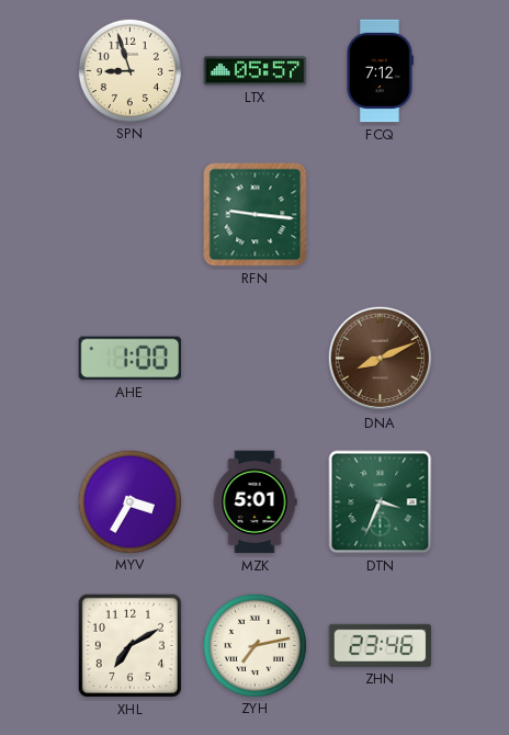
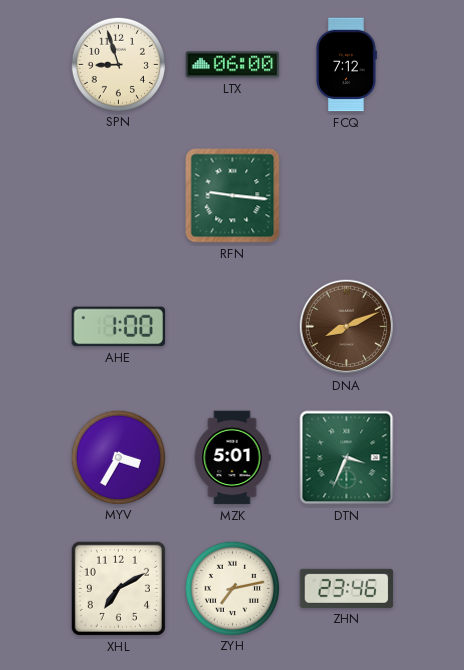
LTX: 05:57 -> 06:00 (233, 65)
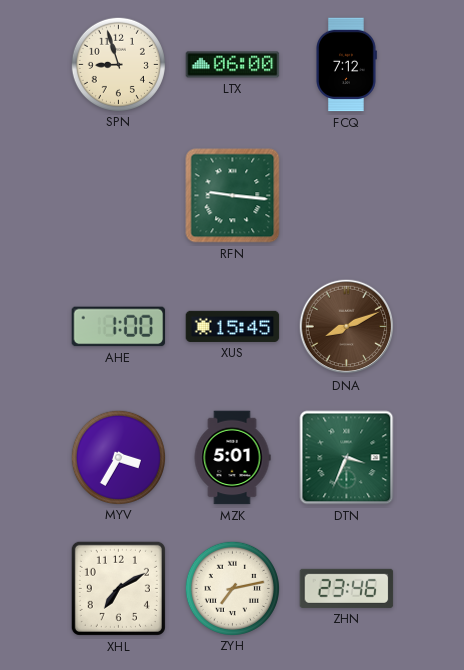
XUS: none -> 15:45 (233, 326)
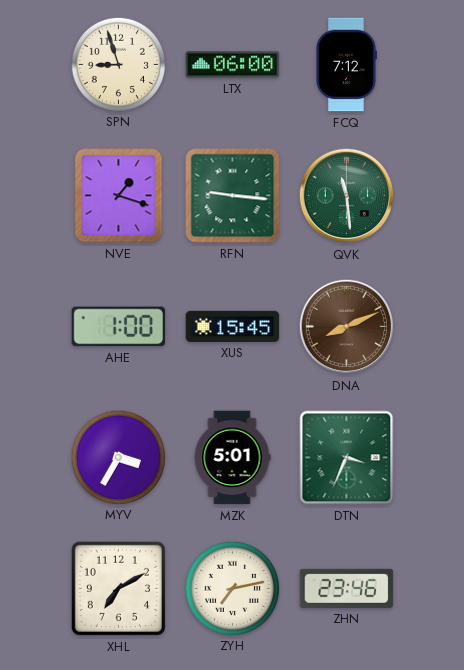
NVE: none -> 1:18 (119, 196)
QVK: none -> 11:29 (347, 196)
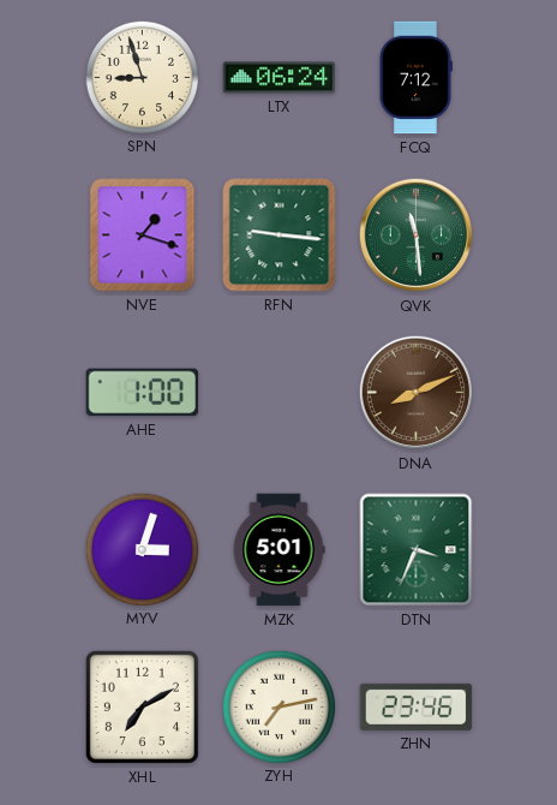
LTX: 06:00 -> 06:24 (280, 78)
XUS: 15:45 -> none (233, 326)
MYV: 3:35 -> 3:03 (142, 549)
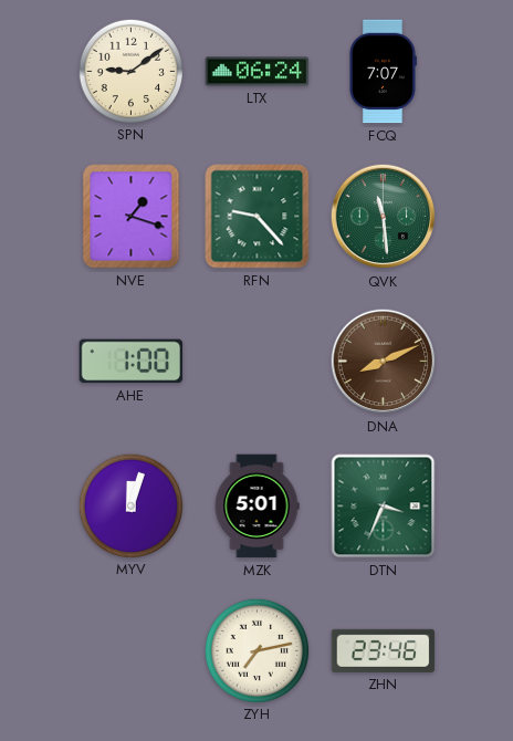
SPN: 8:57 -> 9:09 (130, 71)
FCQ: 7:12 -> 7:07 (384, 72)
RFN: 9:16 -> 9:23 (258, 217)
MYV: 3:03 -> 12:03 (130, 505)
XHL: 7:10 -> none (142, 706)
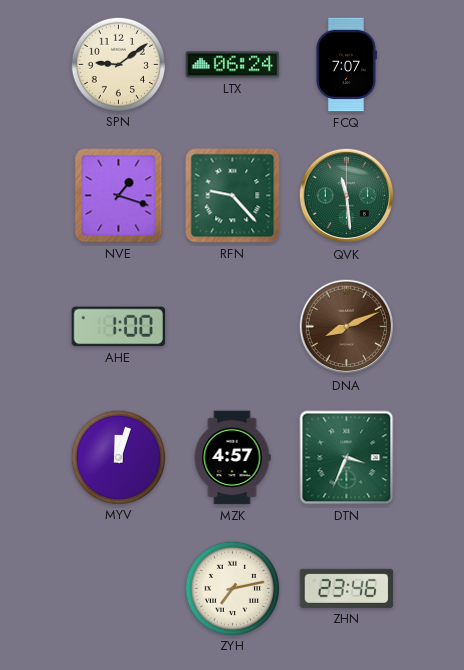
MZK: 5:01 -> 4:57 (232, 458)
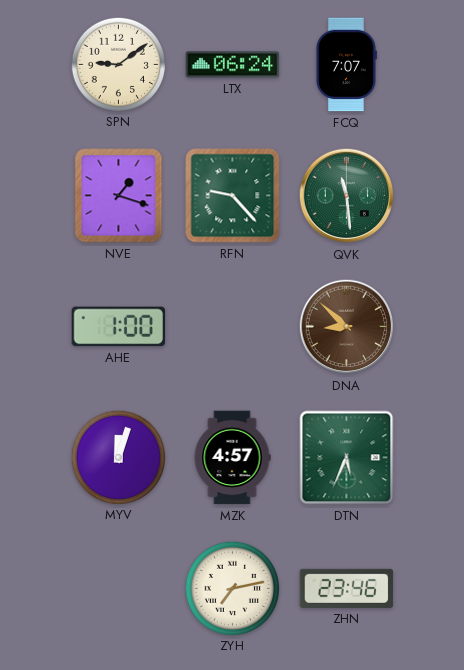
DNA: 8:11 -> 8:52 (347, 327)
DTN: 3:34 -> 5:34 (347, 458)
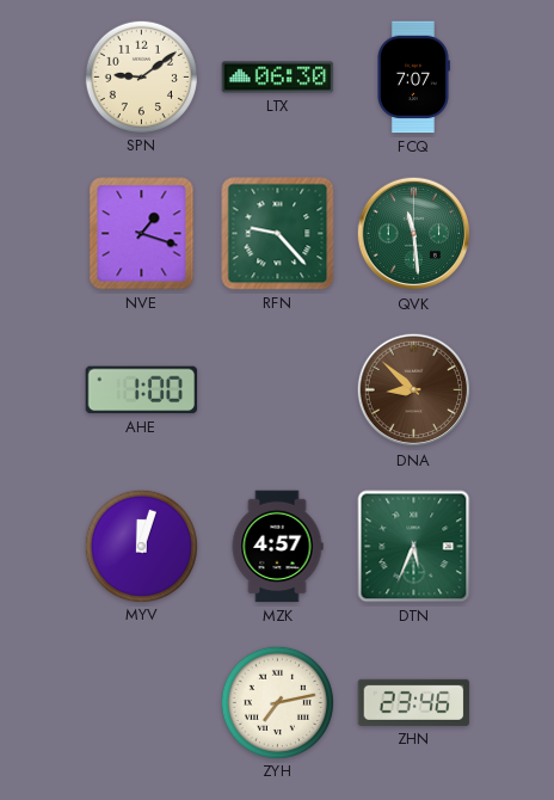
LTX: 06:24 -> 06:30 (278, 78)
